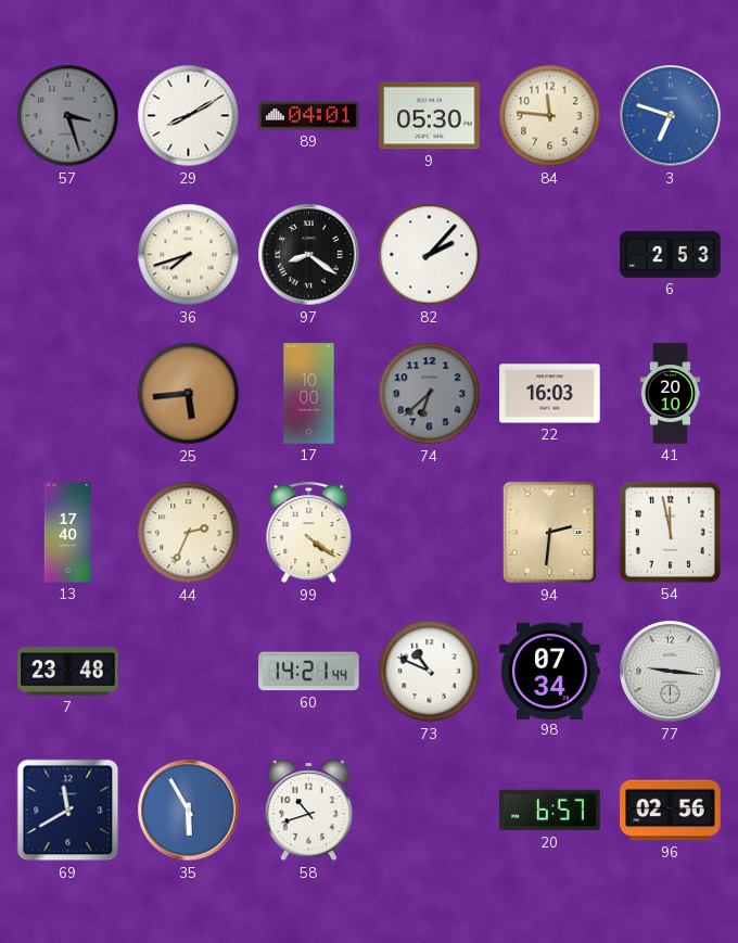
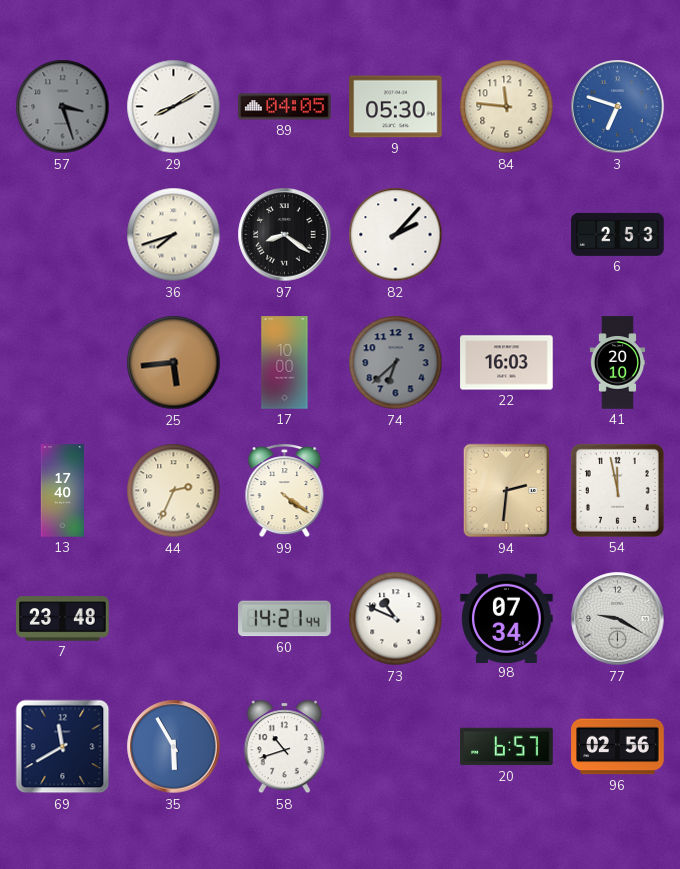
89: 04:01 -> 04:05 (285, 107)
77: 9:16 -> 9:20 (618, 619)
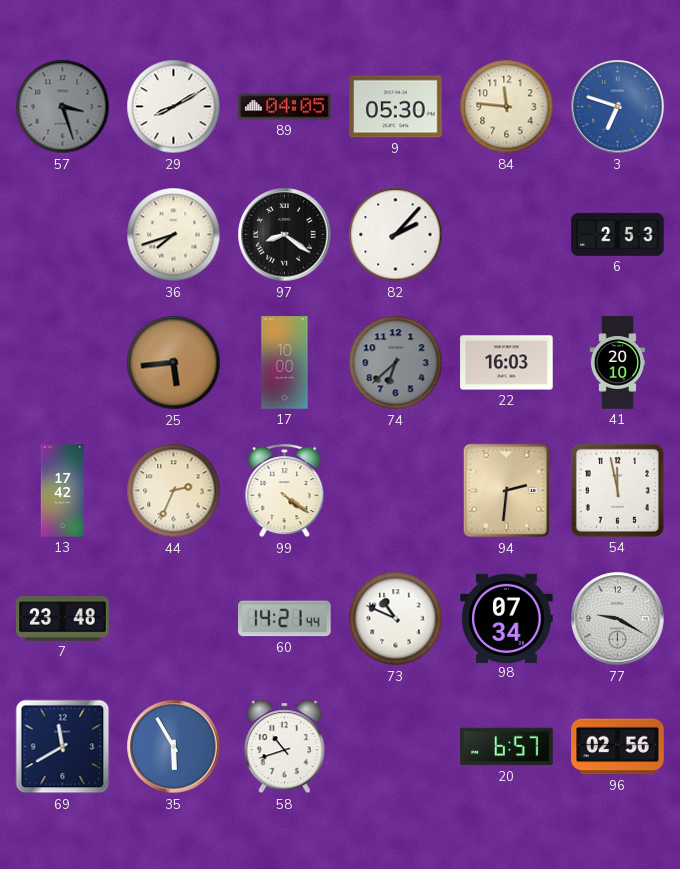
13: 17:40 -> 17:42 (63, 491)
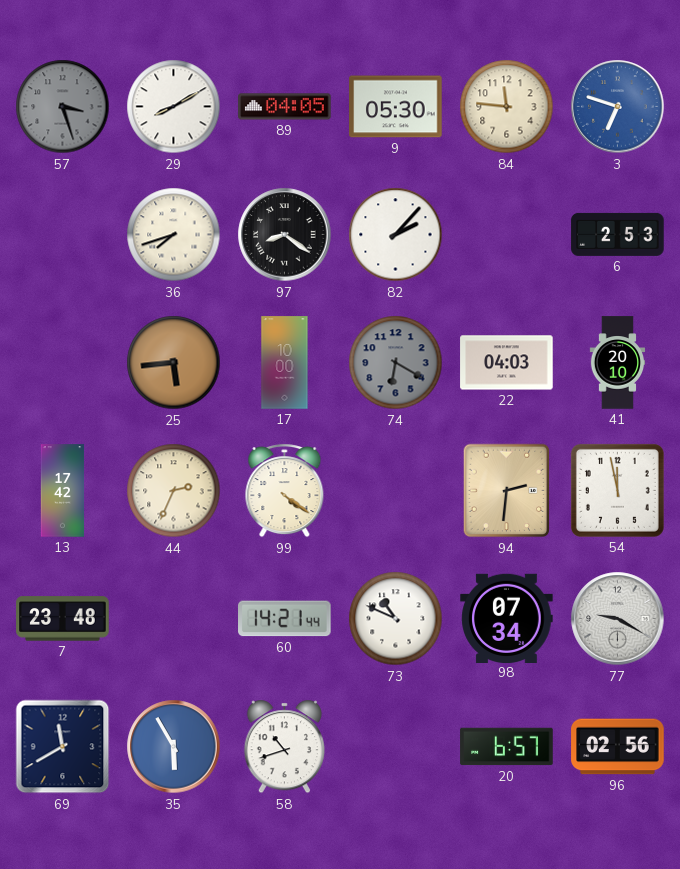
74: 6:38 -> 6:20 (396, 363)
22: 16:03 -> 04:03 (507, 363)
